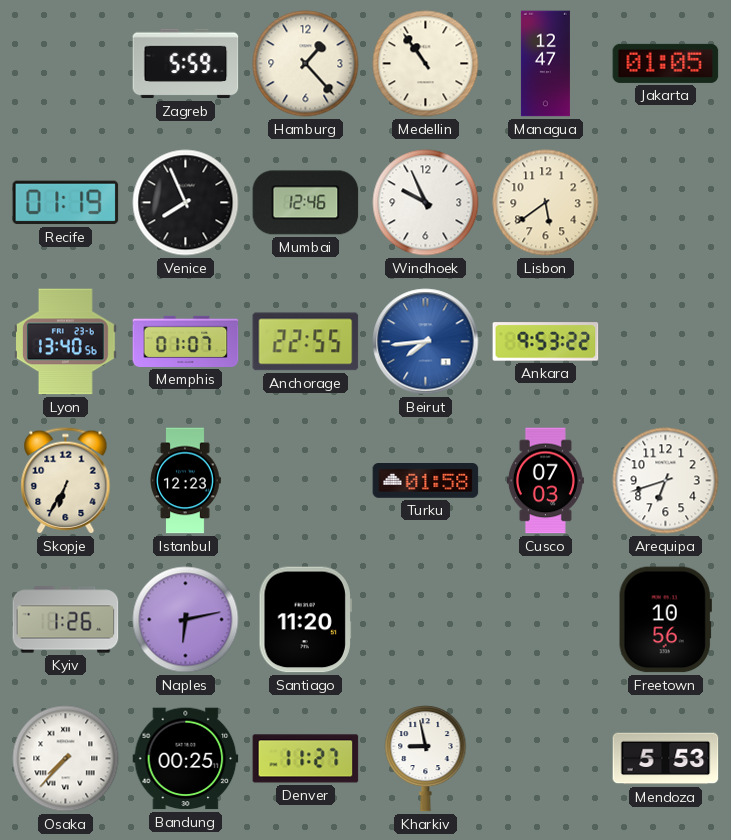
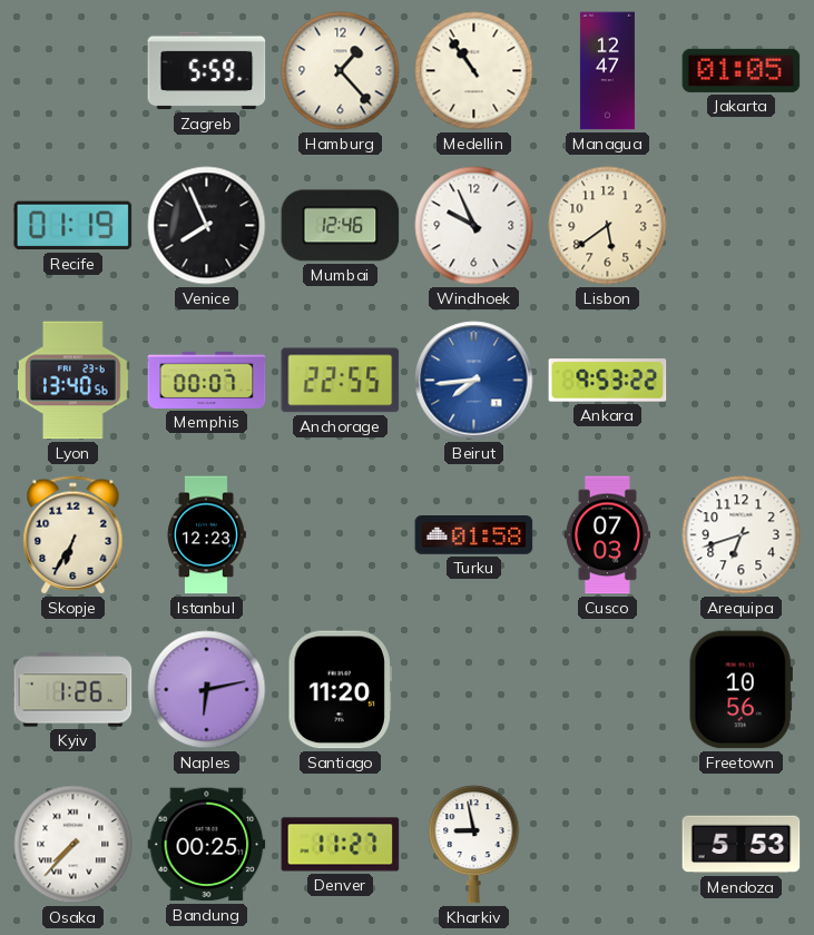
Memphis: 01:07 -> 00:07 (207, 380)
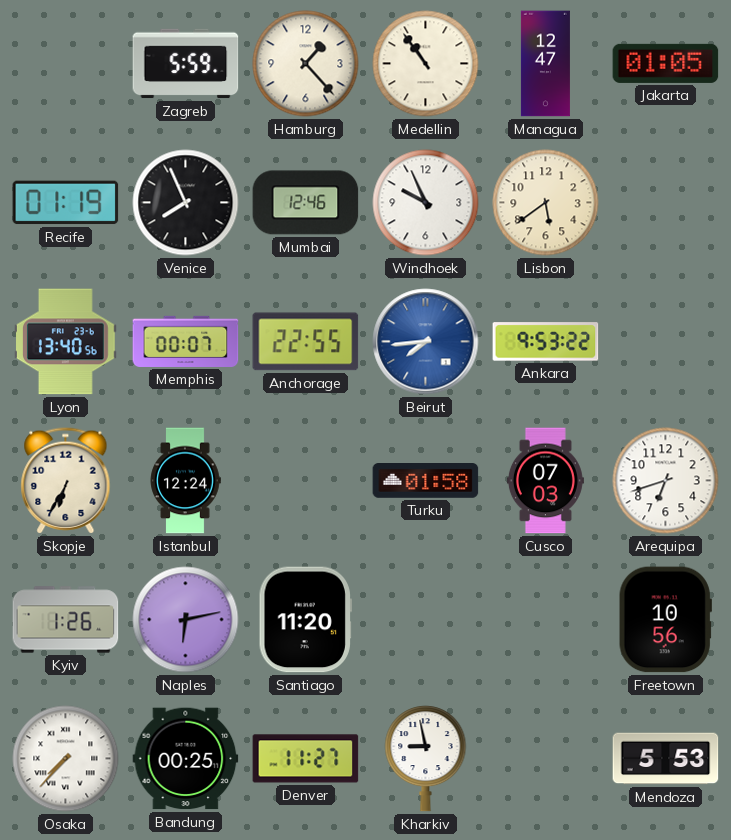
Istanbul: 12:23 -> 12:24 (185, 481)
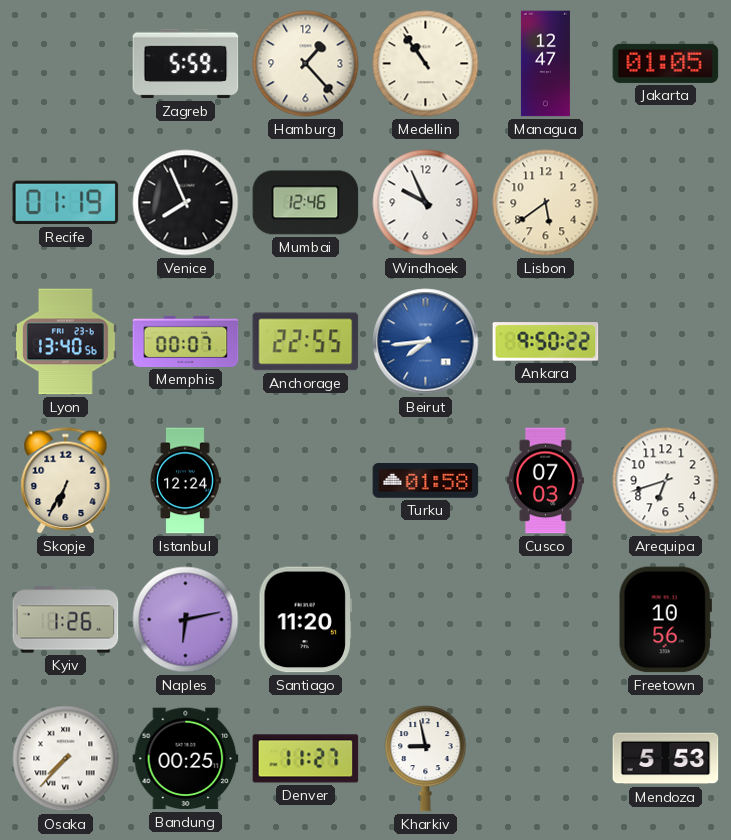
Ankara: 9:53 -> 9:50 (546, 342)
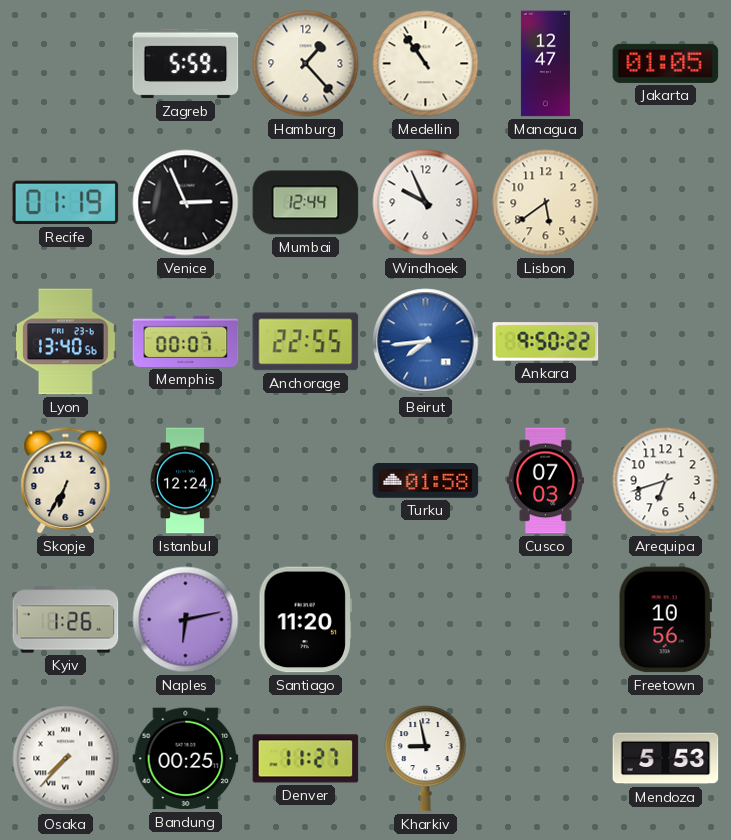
Venice: 7:56 -> 2:56 (186, 203)
Mumbai: 12:46 -> 12:44 (306, 203)
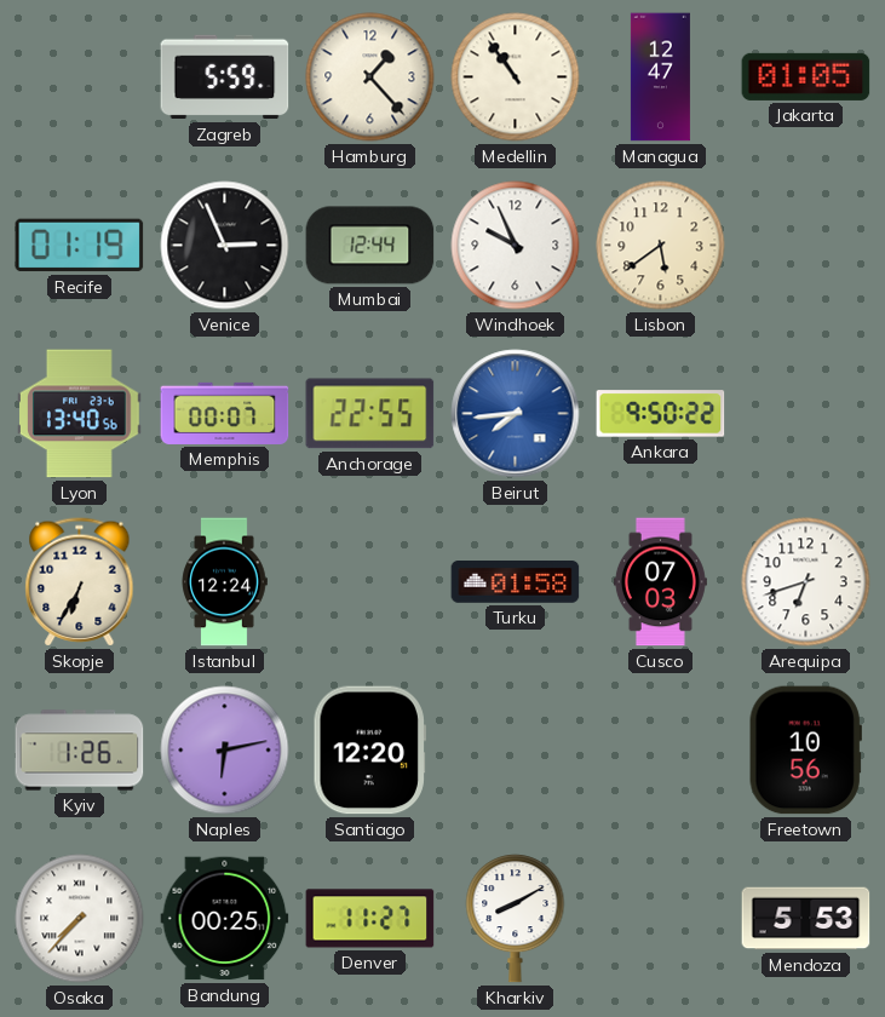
Santiago: 11:20 -> 12:20 (369, 751)
Kharkiv: 8:58 -> 8:10 (516, 919)
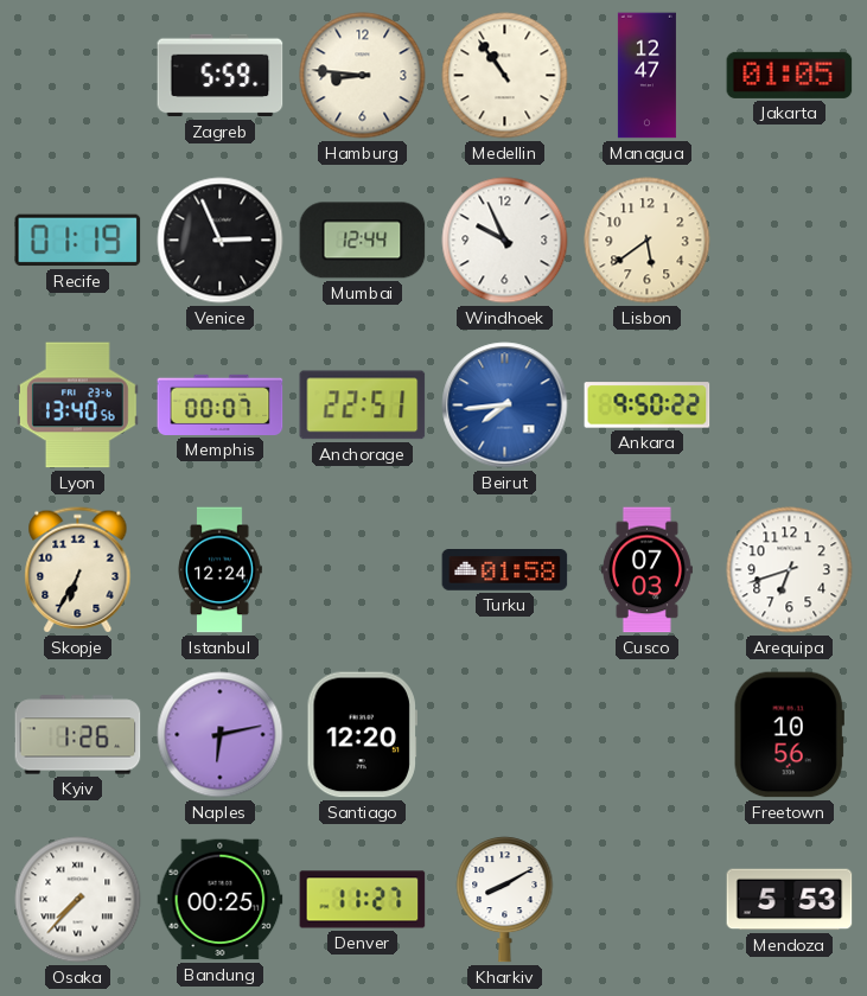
Hamburg: 1:23 -> 8:46 (363, 76)
Anchorage: 22:55 -> 22:51 (363, 406)
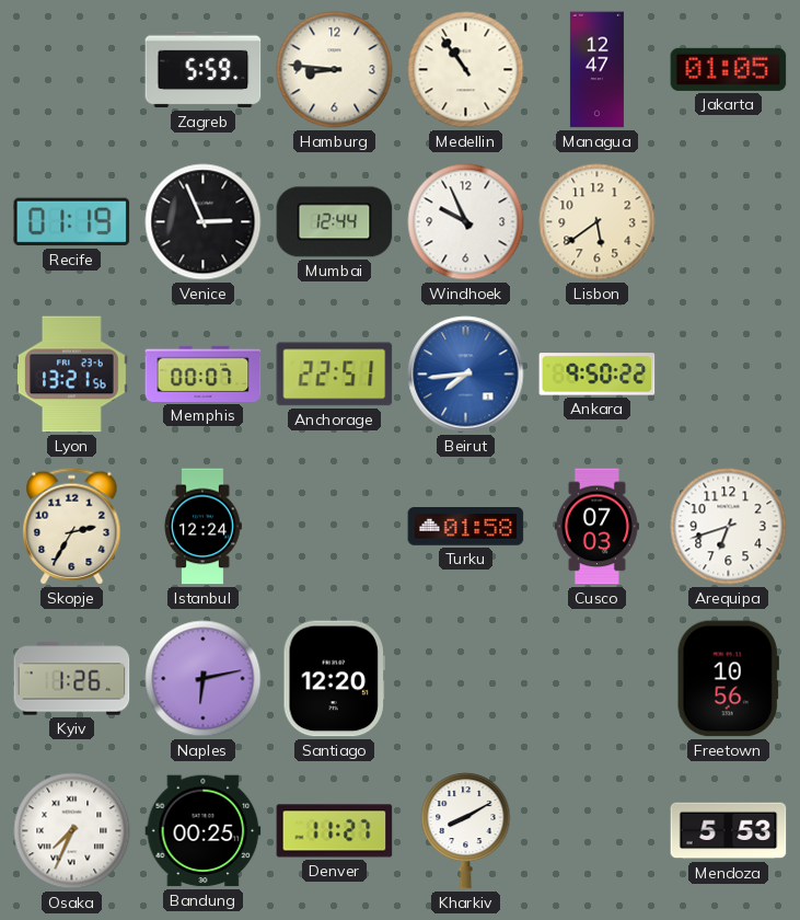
Lyon: 13:40 -> 13:21 (72, 375)
Skopje: 6:35 -> 2:35 (72, 527)
Osaka: 7:37 -> 7:34 (72, 831)
